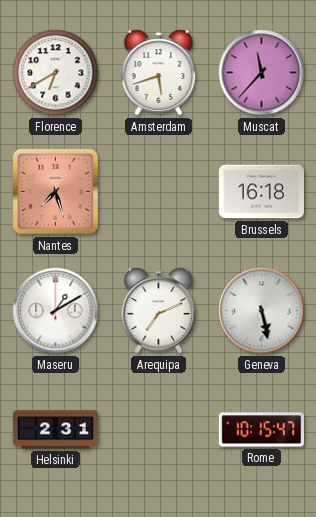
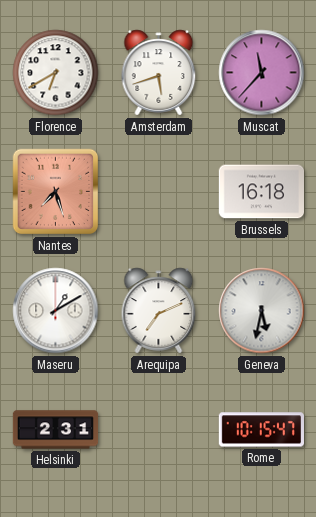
Geneva: 5:28 -> 5:32 (262, 311)
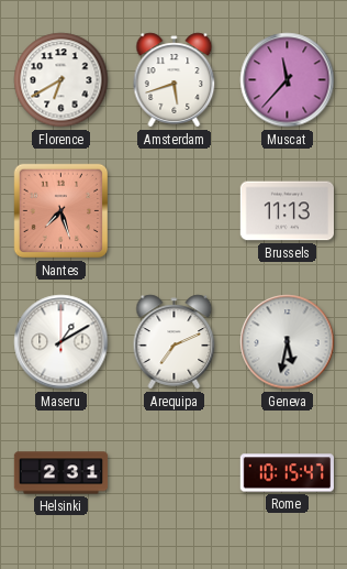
Brussels: 16:18 -> 11:13 (287, 211)
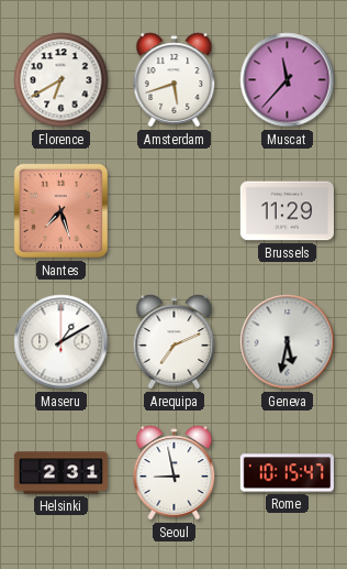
Brussels: 11:13 -> 11:29 (287, 211)
Seoul: none -> 8:58 (175, 473)
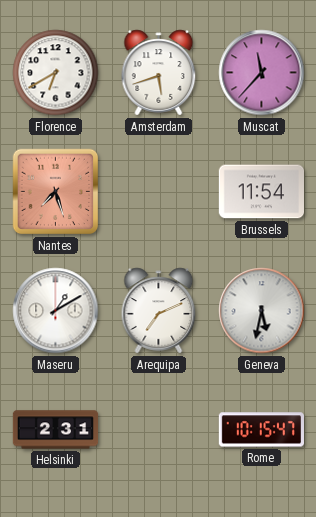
Brussels: 11:29 -> 11:54 (261, 192)
Seoul: 8:58 -> none (175, 473)
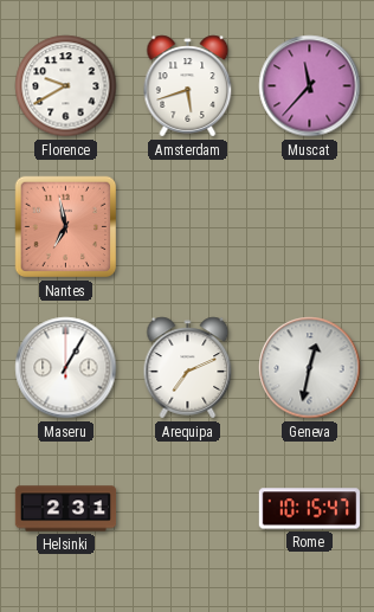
Florence: 6:40 -> 9:40 (66, 86)
Nantes: 7:27 -> 6:58 (66, 227)
Brussels: 11:54 -> none (261, 192)
Maseru: 1:10 -> 1:05 (66, 368)
Geneva: 5:32 -> 12:32 (310, 368)
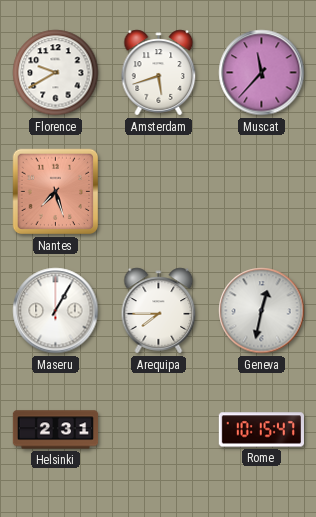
Nantes: 6:58 -> 7:27 (56, 192)
Arequipa: 7:11 -> 7:45 (159, 311)
